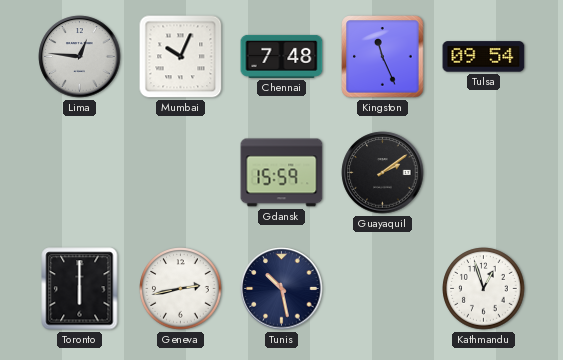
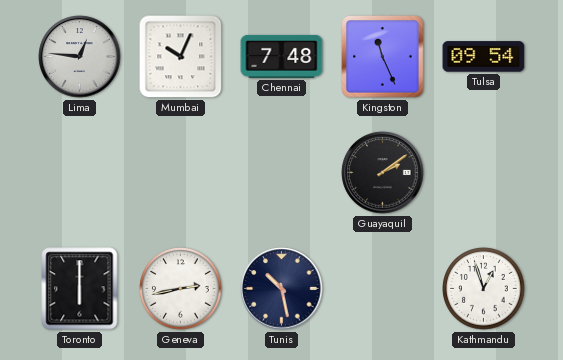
Gdansk: 15:59 -> none (282, 173)
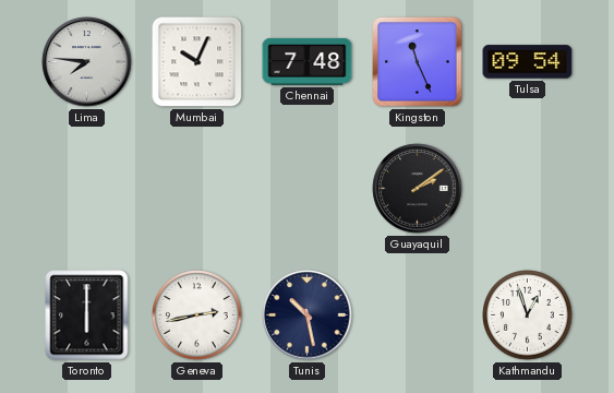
Lima: 12:46 -> 7:46 (87, 62)
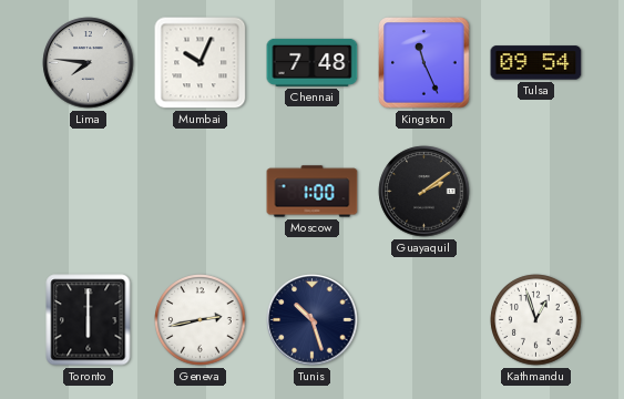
Moscow: none -> 1:00 (313, 192)
Tunis: 10:28 -> 10:27 (313, 320)
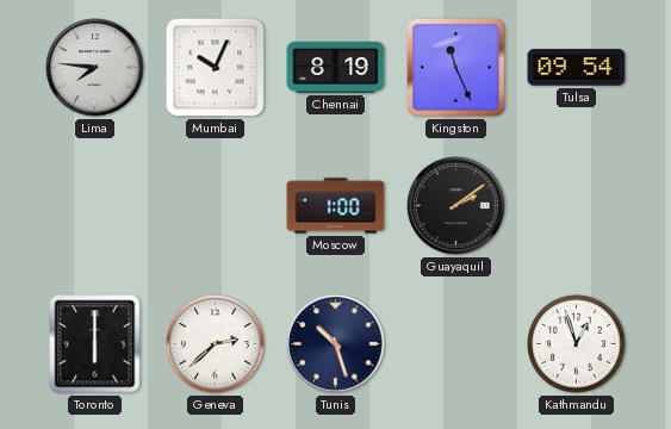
Chennai: 7:48 -> 8:19 (336, 67)
Geneva: 2:43 -> 2:38 (216, 344)
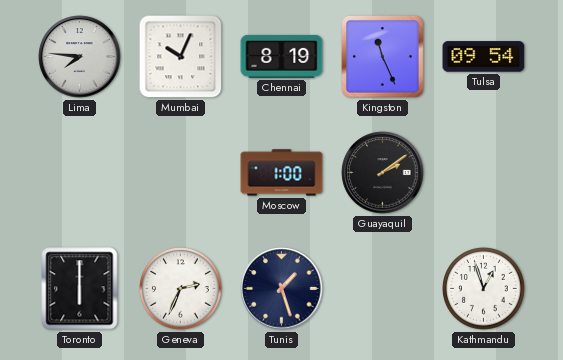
Geneva: 2:38 -> 2:34 (181, 289)
Tunis: 10:27 -> 1:27 (282, 289)
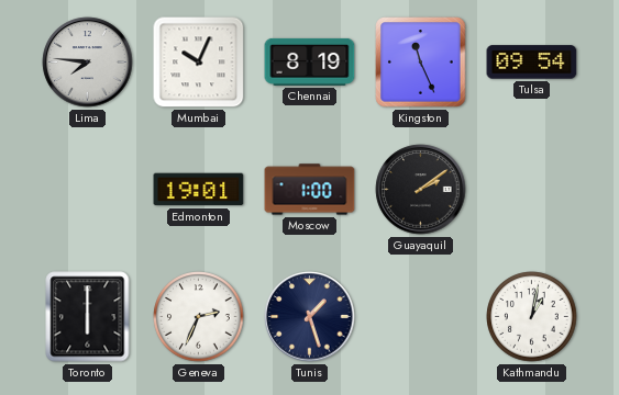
Edmonton: none -> 19:01 (199, 190)
Kathmandu: 12:57 -> 1:02 (532, 317)
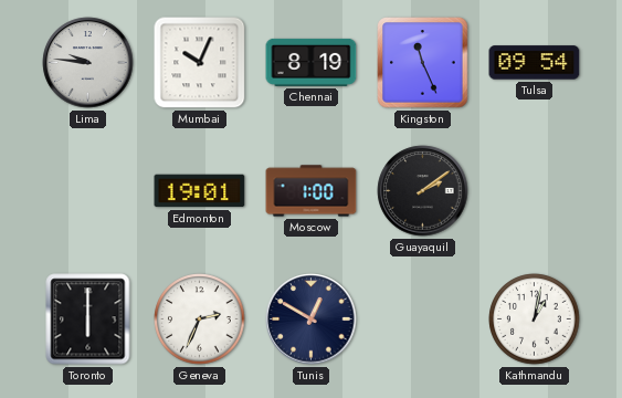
Lima: 7:46 -> 9:46 (88, 63)
Tunis: 1:27 -> 12:50 (312, 320)
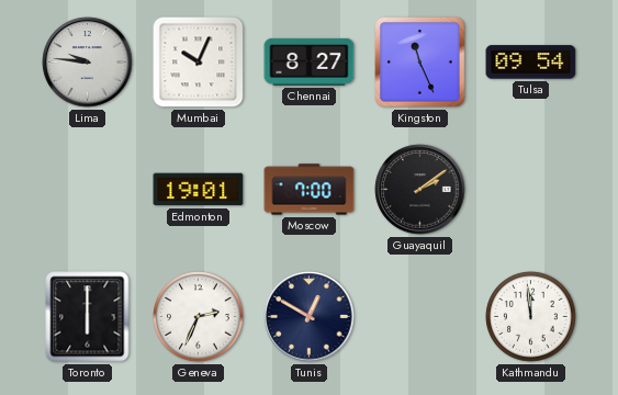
Chennai: 8:19 -> 8:27 (310, 61)
Moscow: 1:00 -> 7:00 (310, 190)
Kathmandu: 1:02 -> 11:59 (531, 317)
